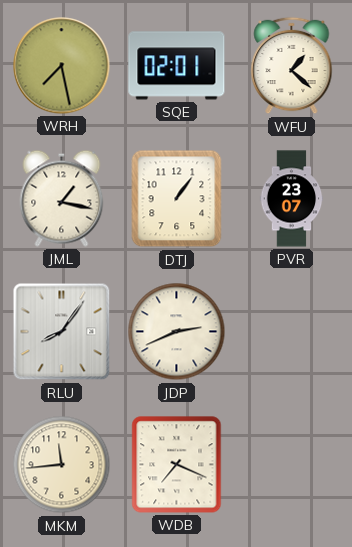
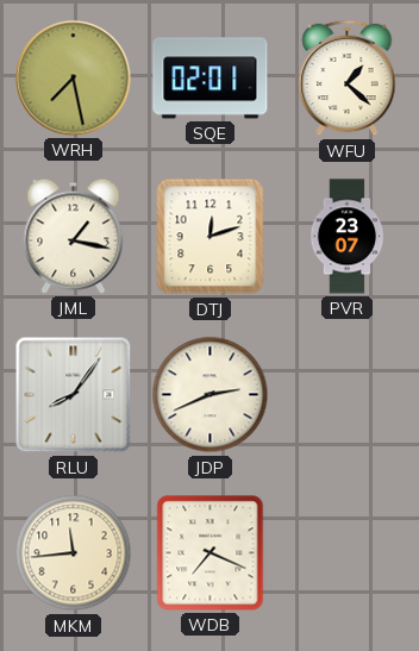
DTJ: 1:06 -> 12:12 (211, 237)
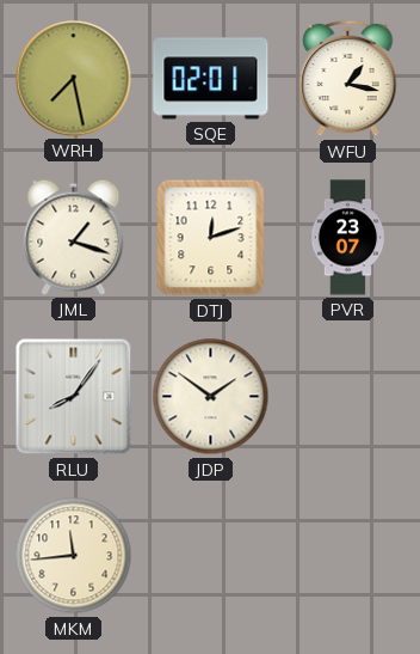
WFU: 1:22 -> 1:17 (348, 79)
JML: 1:17 -> 1:18 (74, 237)
JDP: 2:41 -> 1:51 (211, 397)
WDB: 7:19 -> none (211, 553)
